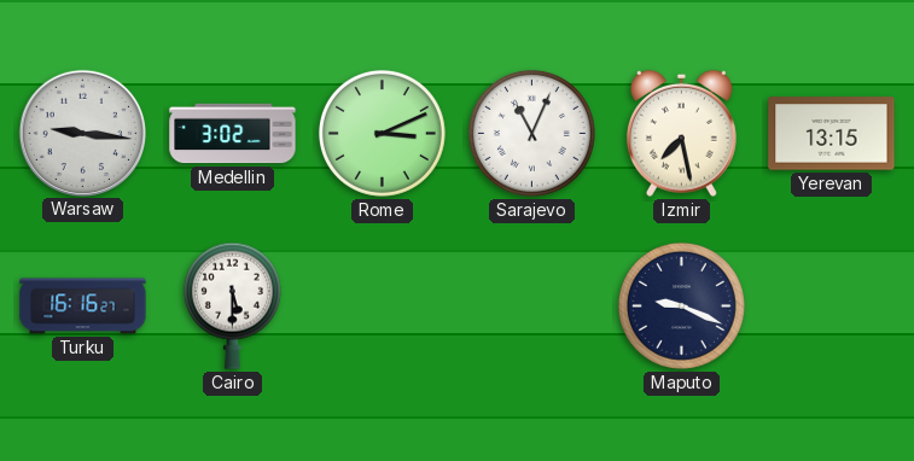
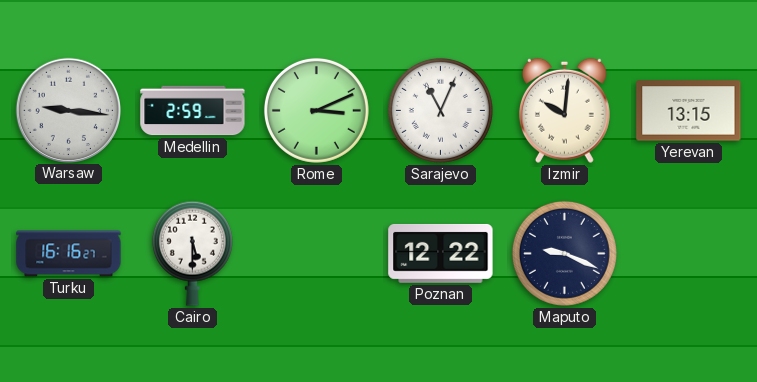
Medellin: 3:02 -> 2:59 (193, 111)
Izmir: 7:28 -> 10:01 (564, 110)
Poznan: none -> 12:22 (441, 253)
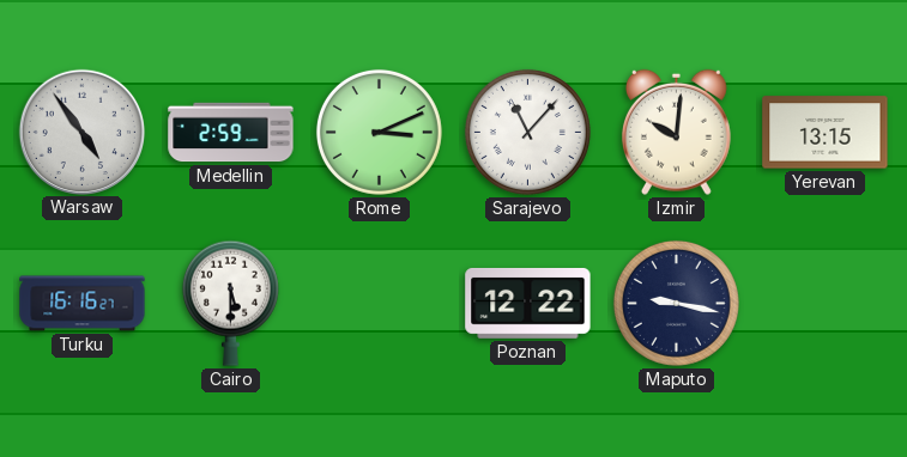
Warsaw: 9:16 -> 4:54 (81, 132)
Sarajevo: 11:04 -> 11:07 (527, 132)
Maputo: 9:19 -> 9:17 (676, 303)
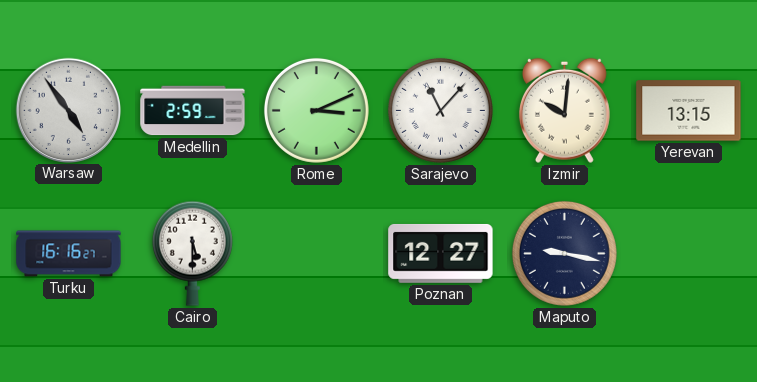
Poznan: 12:22 -> 12:27 (441, 253)
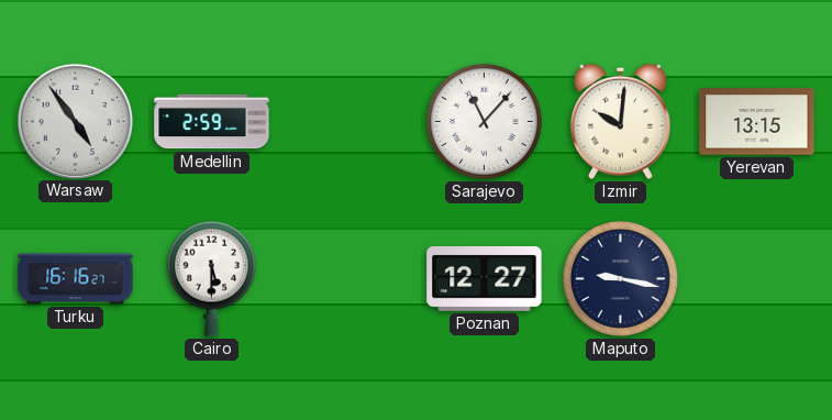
Rome: 3:11 -> none (316, 110)
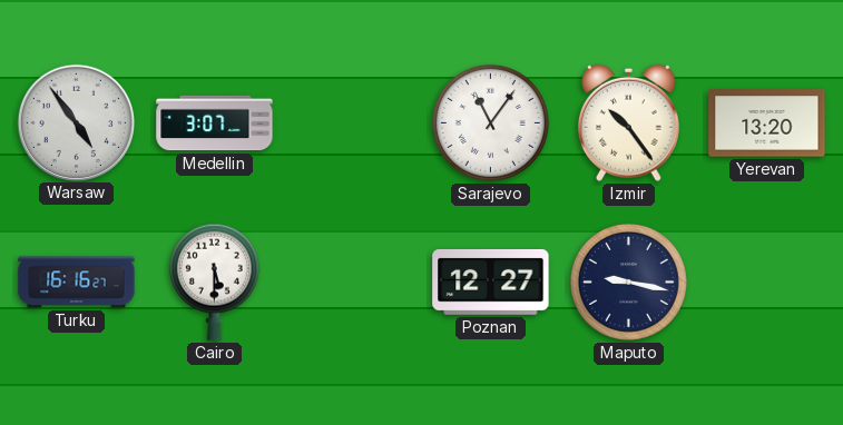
Medellin: 2:59 -> 3:07 (215, 123)
Sarajevo: 11:07 -> 11:06 (490, 122)
Izmir: 10:01 -> 10:24 (628, 122)
Yerevan: 13:15 -> 13:20 (767, 123)
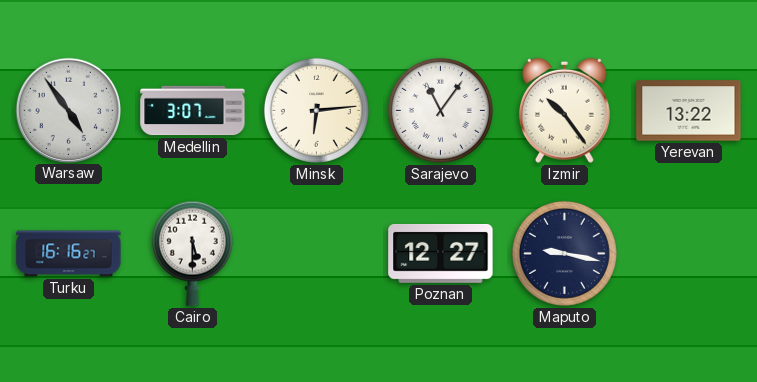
Minsk: none -> 6:14 (316, 110)
Yerevan: 13:20 -> 13:22 (689, 111)
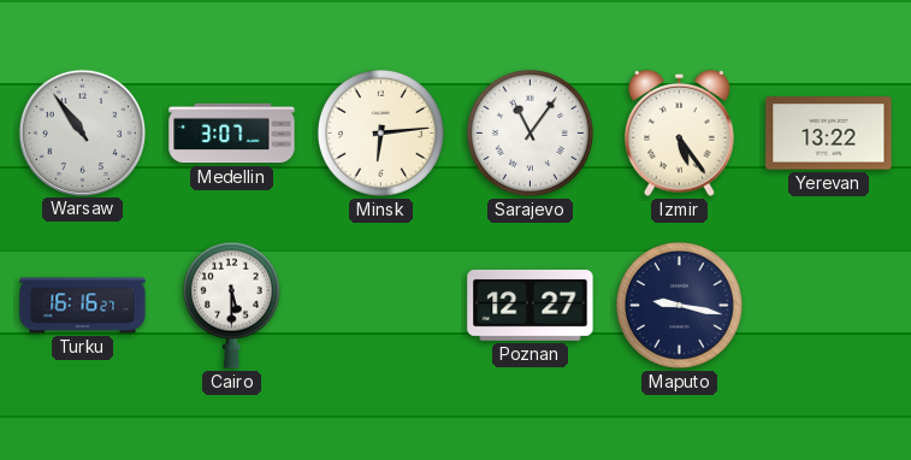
Warsaw: 4:54 -> 10:54 (82, 132)
Izmir: 10:24 -> 5:24 (679, 132)
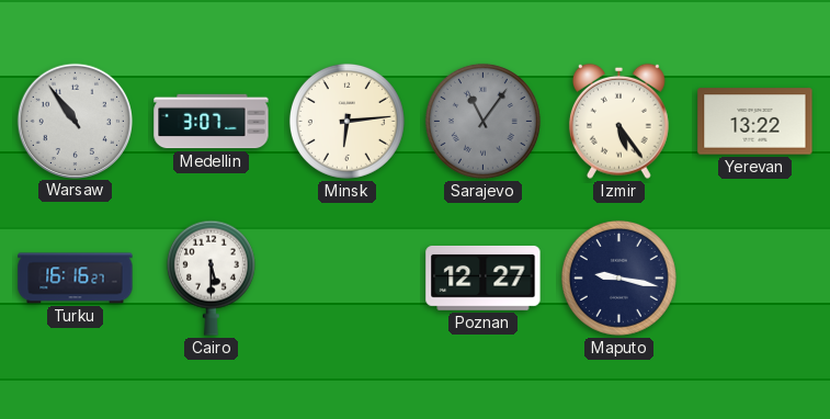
Sarajevo dial: white -> grey (482, 121)
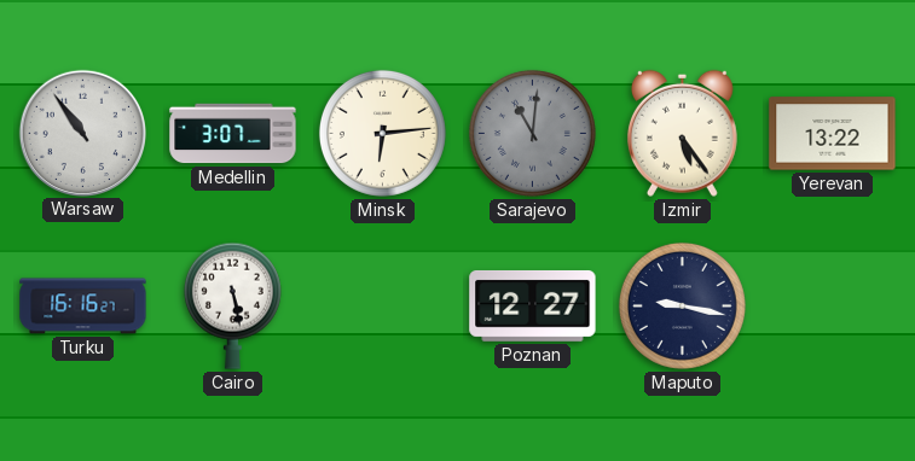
Sarajevo: 11:06 -> 11:01 (532, 133)
Cairo: 5:30 -> 5:28 (232, 305)
